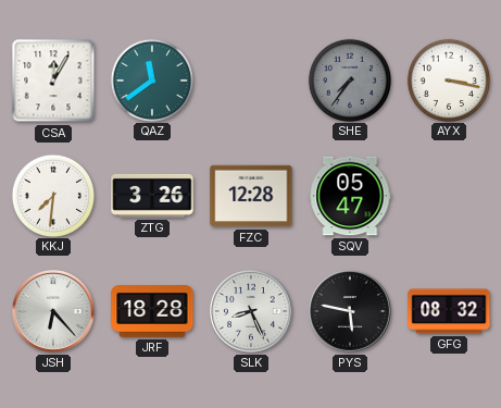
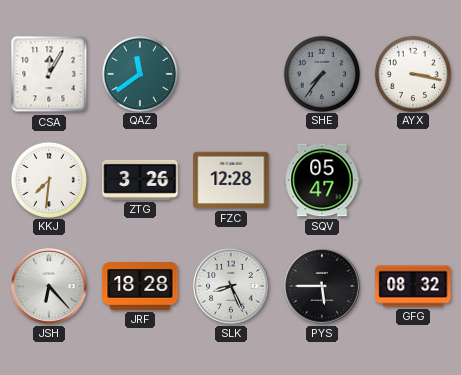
PYS: 5:47 -> 5:45 (323, 287)
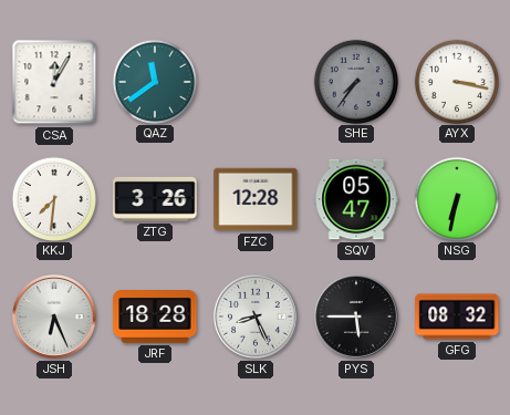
NSG: none -> 6:32 (456, 198)
JSH: 6:23 -> 6:26 (55, 318)
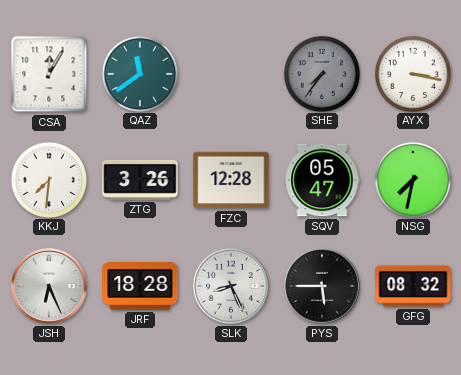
NSG: 6:32 -> 7:32 (412, 179)
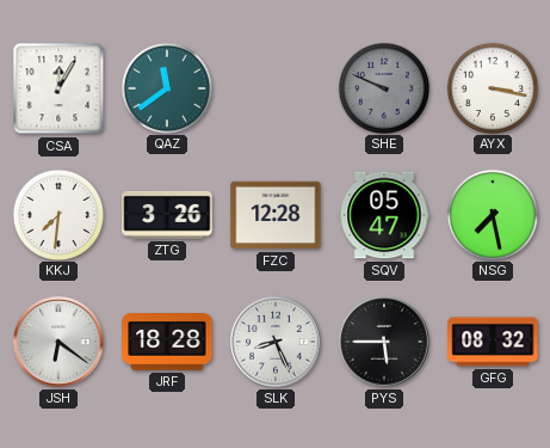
SHE: 7:36 -> 9:49 (383, 87)
NSG: 7:32 -> 7:28 (492, 214)
JSH: 6:26 -> 6:21 (60, 343)
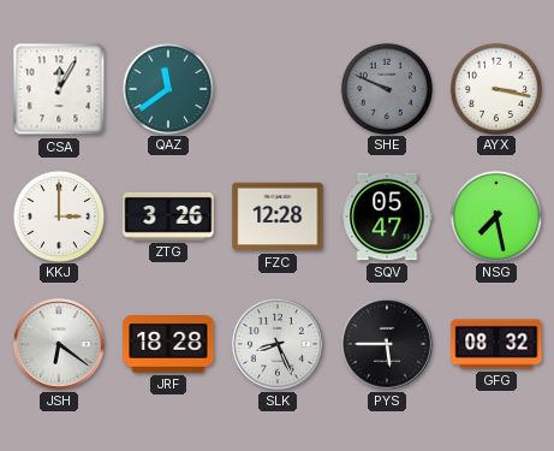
KKJ: 7:31 -> 3:00 (58, 215)
